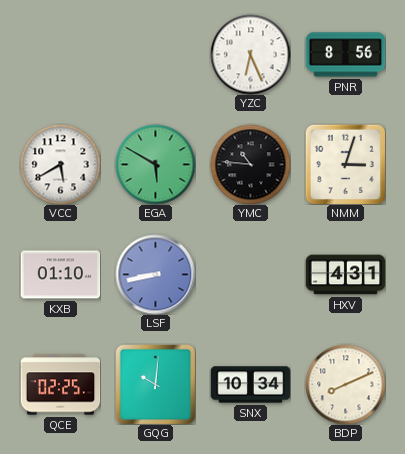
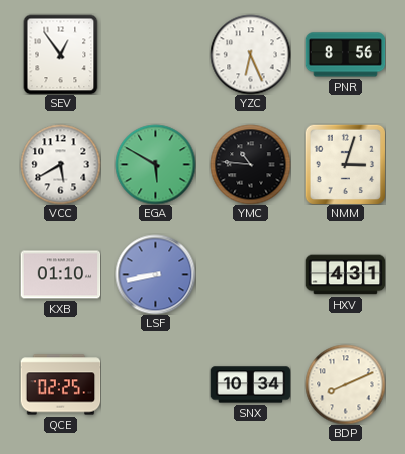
SEV: none -> 12:54 (61, 54)
GQG: 10:01 -> none (155, 384)
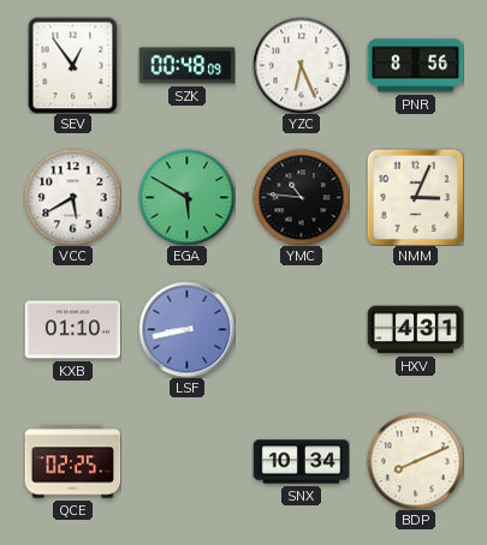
SZK: none -> 00:48 (186, 66)
NMM: 3:03 -> 3:04 (415, 197)
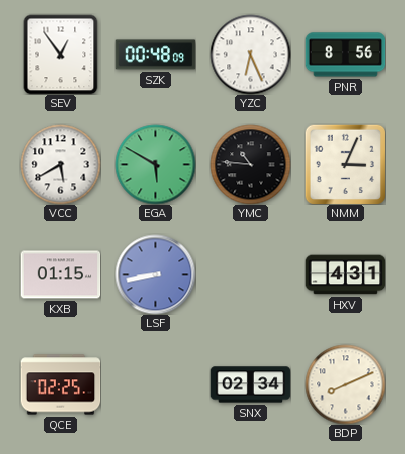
KXB: 01:10 -> 01:15 (60, 275)
SNX: 10:34 -> 02:34 (250, 385)
